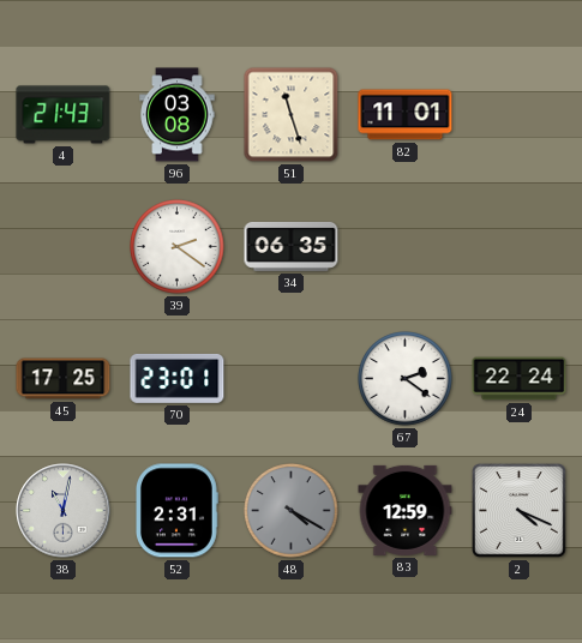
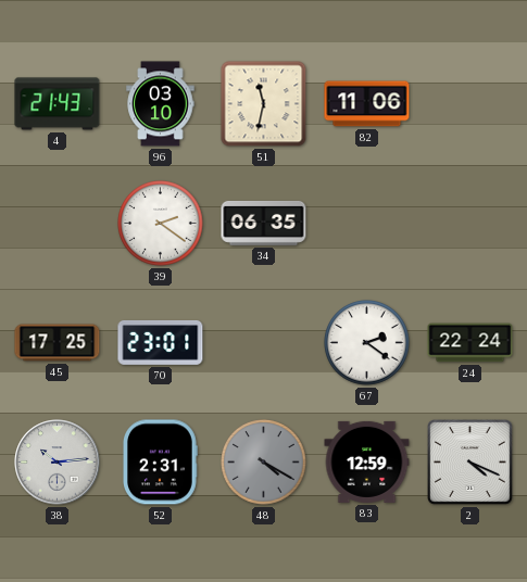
96: 03:08 -> 03:10 (161, 104)
51: 11:27 -> 11:32 (264, 104)
82: 11:01 -> 11:06 (367, 104)
38: 11:02 -> 10:14 (58, 463)
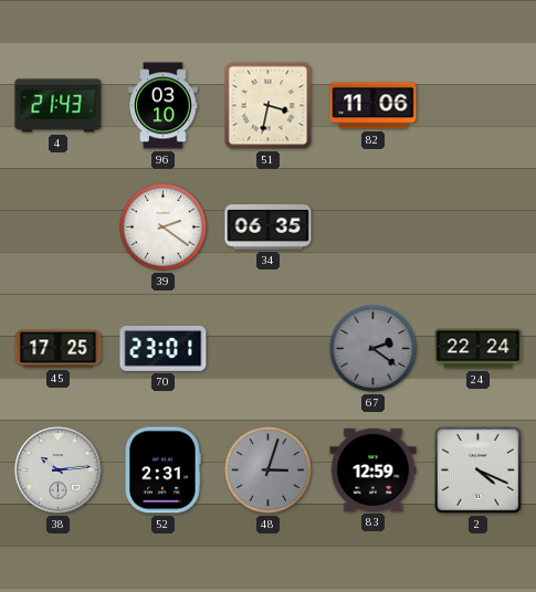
51: 11:32 -> 3:32 (269, 106)
67 dial: white -> grey (374, 349)
48: 4:20 -> 3:03 (269, 471)
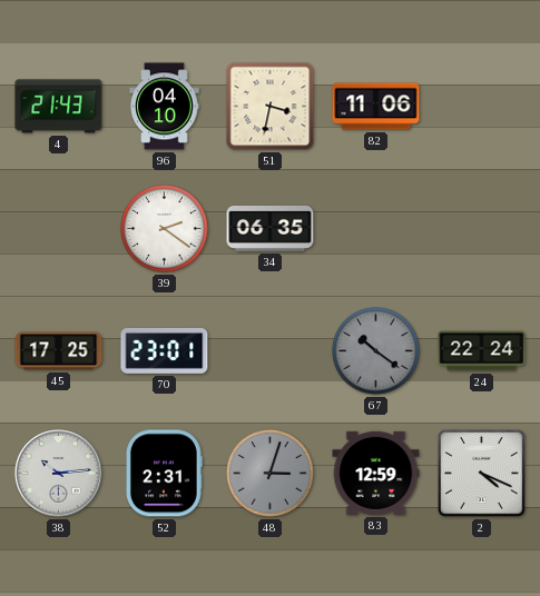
96: 03:10 -> 04:10 (165, 107)
67: 2:21 -> 10:21 (376, 351)
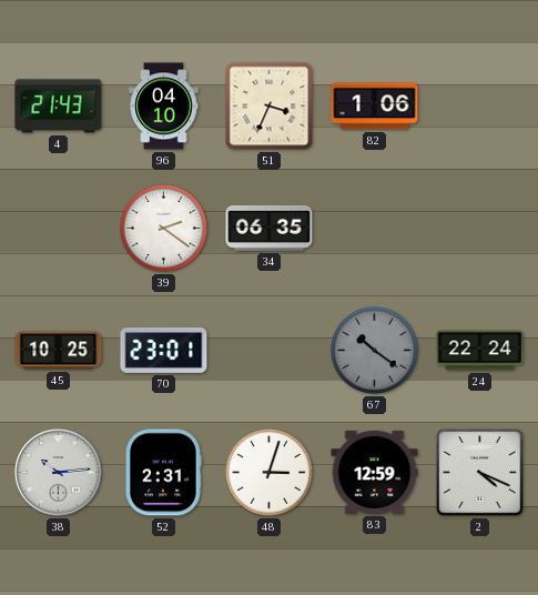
51: 3:32 -> 3:34 (270, 107)
82: 11:06 -> 1:06 (375, 107)
45: 17:25 -> 10:25 (59, 351)
48 dial: grey -> white (270, 473)
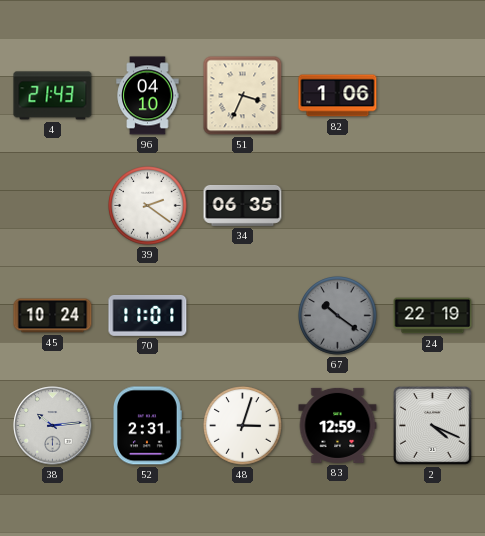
45: 10:25 -> 10:24 (53, 316)
70: 23:01 -> 11:01 (148, 315)
24: 22:24 -> 22:19 (433, 316)
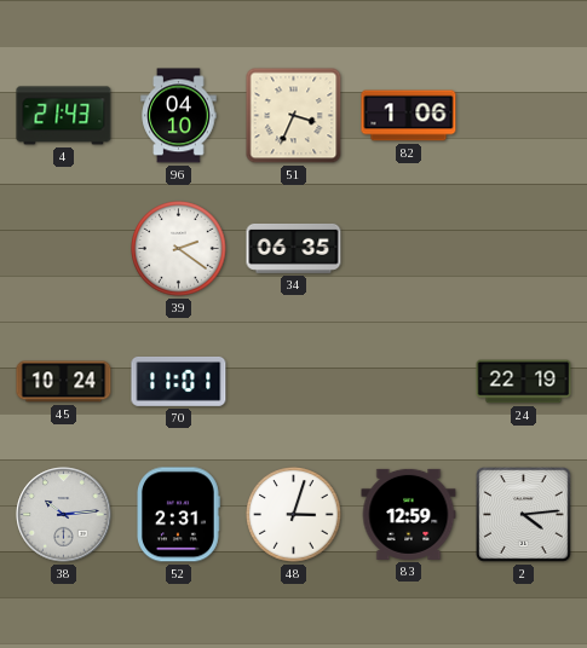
67: 10:21 -> none (338, 316)
2: 4:19 -> 4:14 (524, 515)
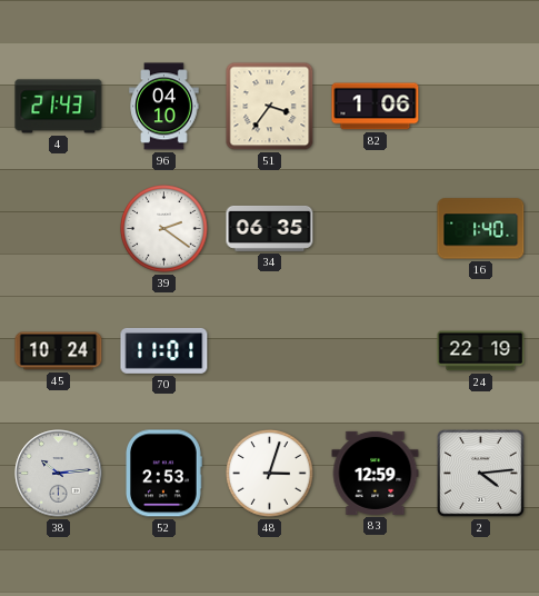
51: 3:34 -> 3:36 (270, 107)
16: none -> 1:40 (481, 229)
52: 2:31 -> 2:53 (164, 474)
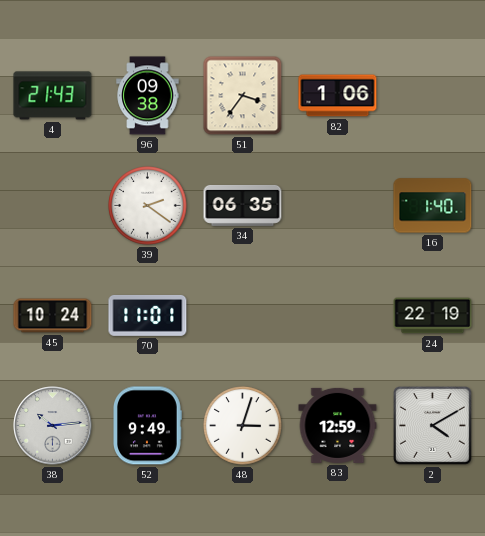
96: 04:10 -> 09:38 (148, 96)
52: 2:53 -> 9:49 (148, 426)
2: 4:14 -> 4:10 (433, 426)
